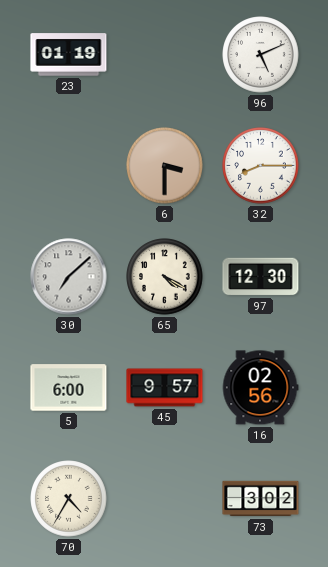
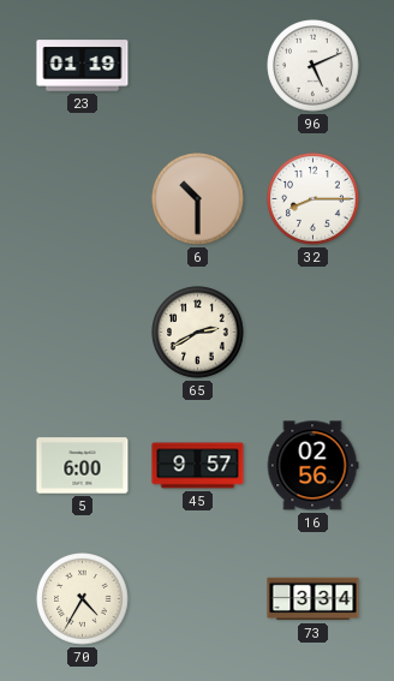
6: 3:30 -> 10:30 (198, 199)
30: 7:08 -> none (69, 277)
65: 4:20 -> 2:40 (198, 333)
97: 12:30 -> none (261, 277)
73: 3:02 -> 3:34 (314, 599)
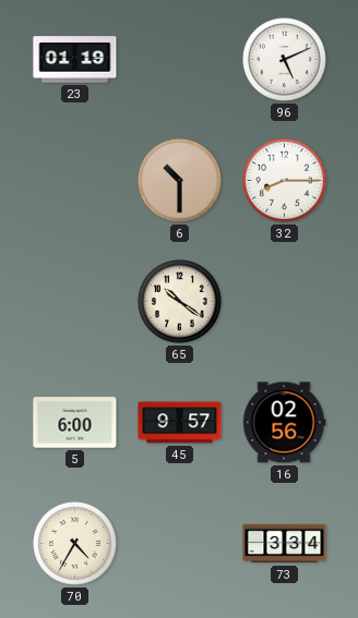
65: 2:40 -> 10:21 (180, 302)
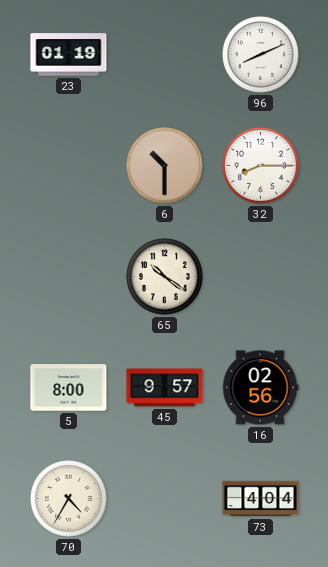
96: 5:11 -> 8:11 (261, 55)
5: 6:00 -> 8:00 (69, 388)
73: 3:34 -> 4:04 (261, 499)
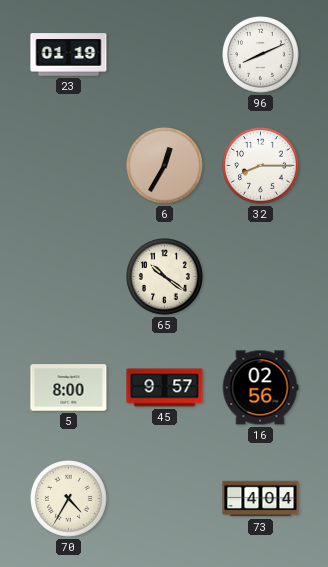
6: 10:30 -> 12:35 (165, 166)
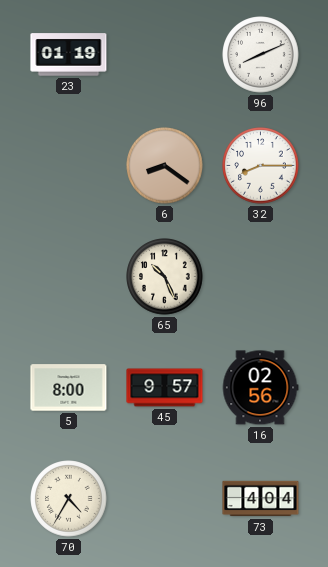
6: 12:35 -> 8:21 (165, 166)
65: 10:21 -> 10:26 (165, 277)
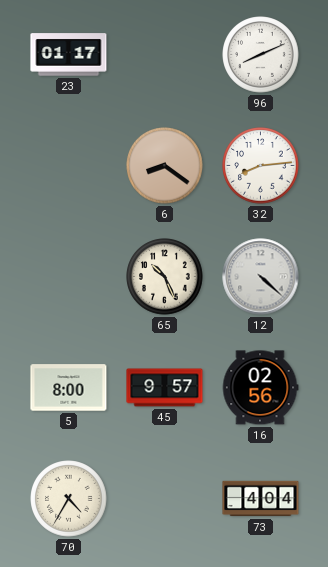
23: 01:19 -> 01:17 (69, 55)
32: 8:15 -> 8:14 (261, 166)
12: none -> 4:22 (261, 277)
